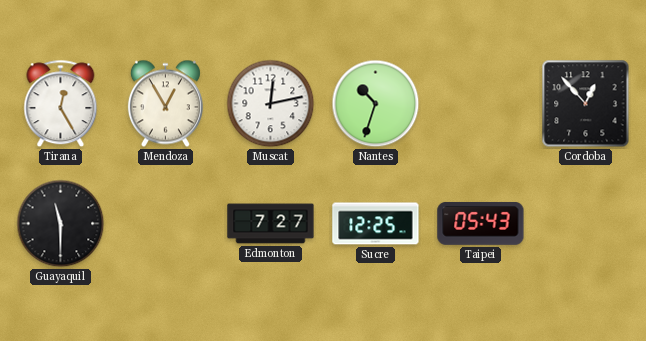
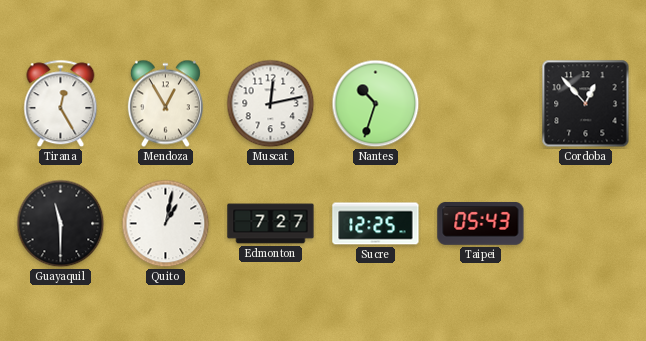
Quito: none -> 1:02 (166, 224)
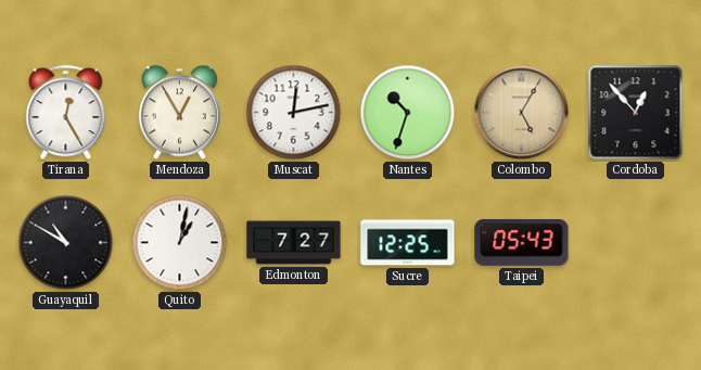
Colombo: none -> 5:05 (522, 113)
Guayaquil: 11:30 -> 10:50 (66, 243)
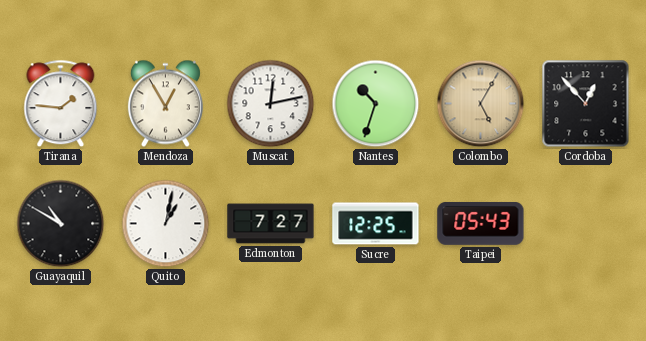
Tirana: 12:25 -> 1:46 (61, 104)
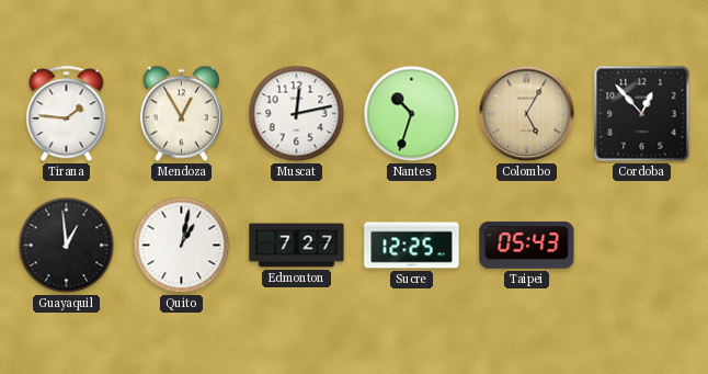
Guayaquil: 10:50 -> 12:59 (67, 246)
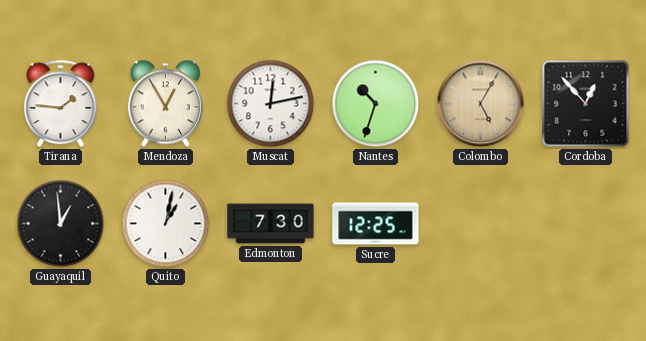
Edmonton: 7:27 -> 7:30 (271, 224)
Taipei: 05:43 -> none (527, 245)
